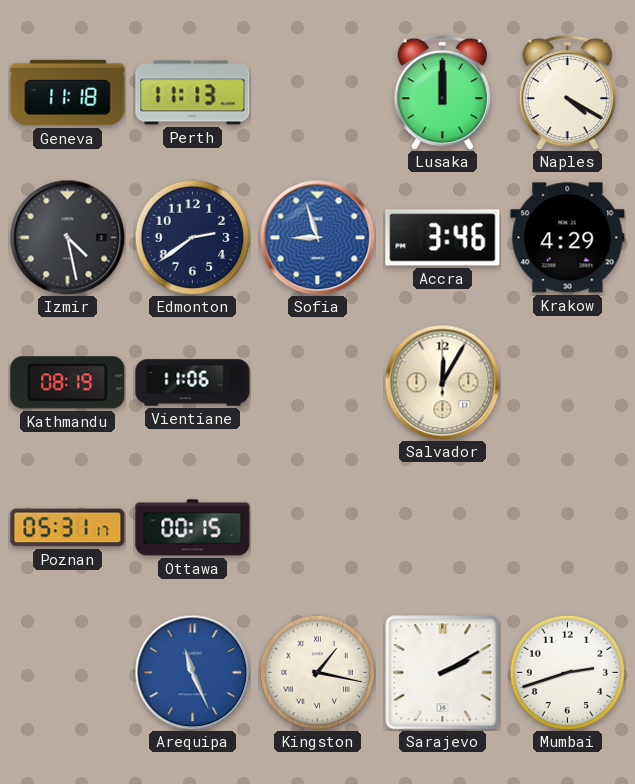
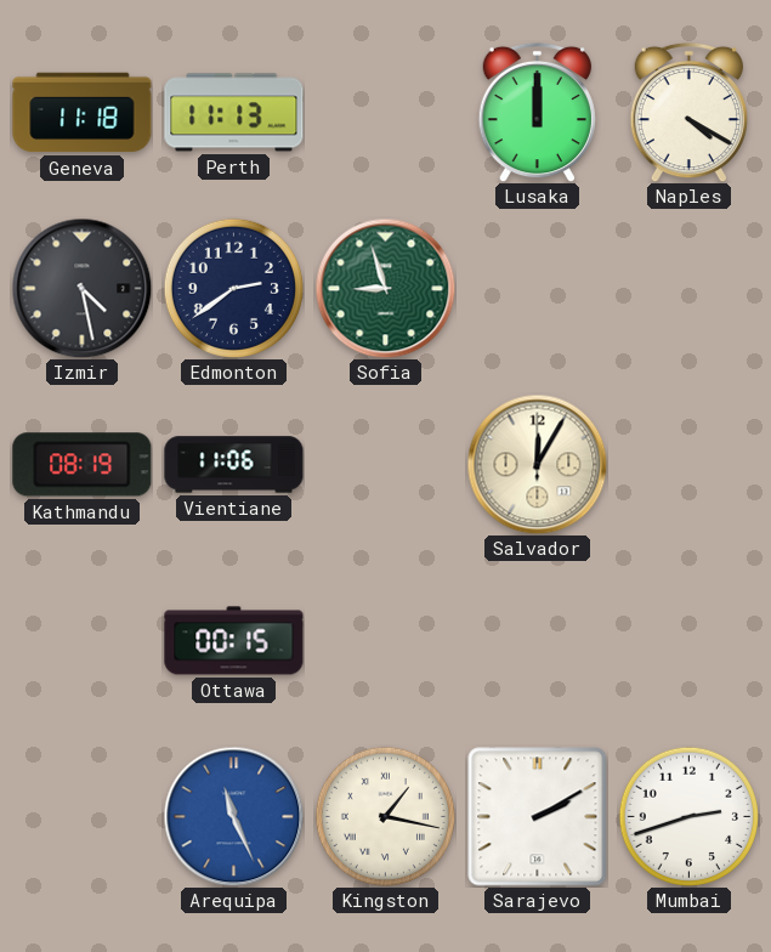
Sofia dial: blue -> green (385, 288)
Accra: 3:46 -> none (443, 238)
Krakow: 4:29 -> none (568, 238)
Poznan: 05:31 -> none (68, 528)
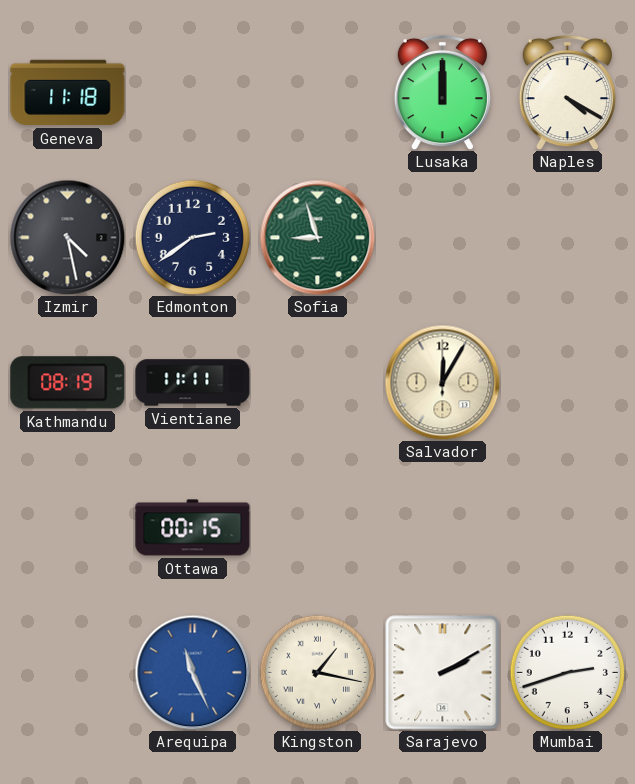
Perth: 11:13 -> none (234, 113)
Vientiane: 11:06 -> 11:11 (193, 383)
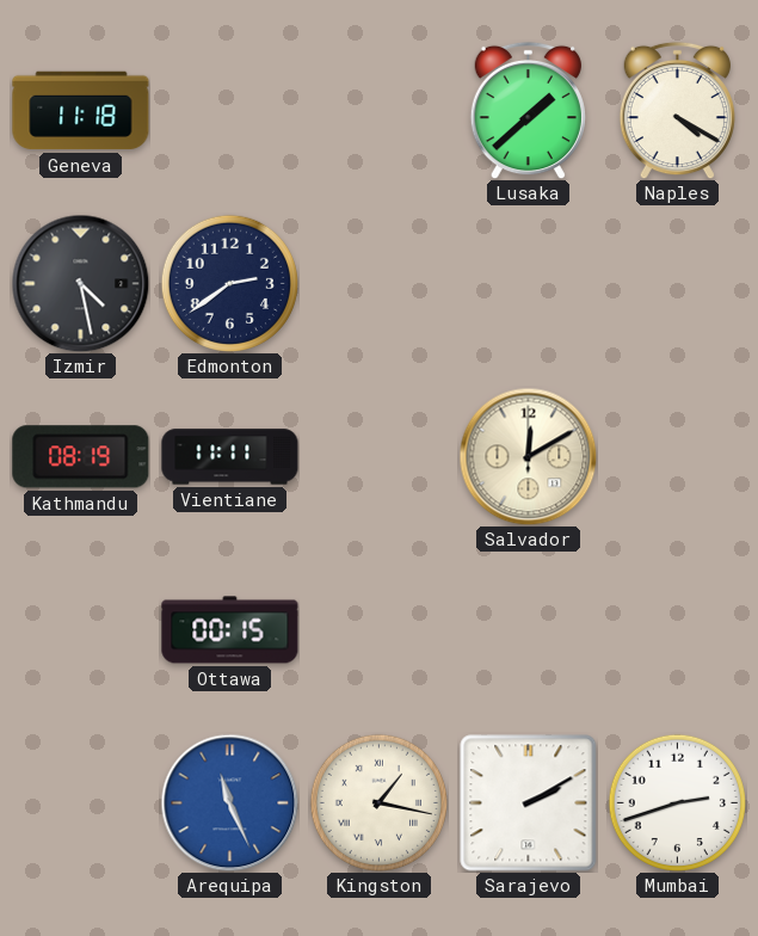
Lusaka: 12:00 -> 1:38 (528, 110)
Sofia: 8:57 -> none (317, 237)
Salvador: 12:05 -> 12:10 (528, 456)
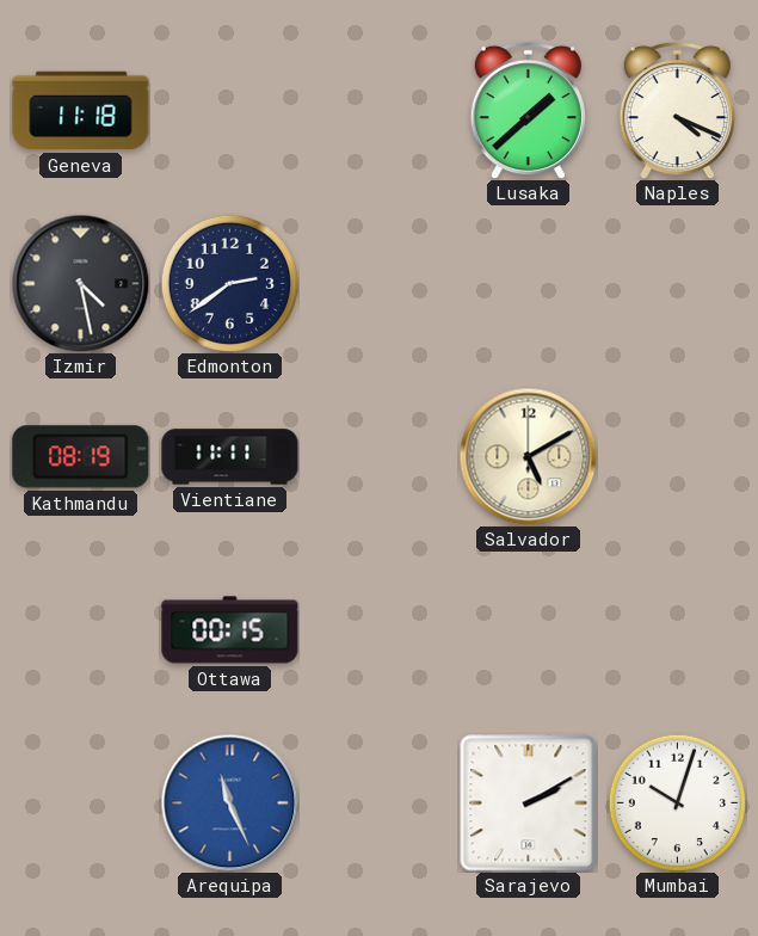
Naples: 4:20 -> 4:19 (677, 110)
Salvador: 12:10 -> 5:10 (528, 456)
Kingston: 1:17 -> none (378, 802)
Mumbai: 2:42 -> 10:03 (677, 802)
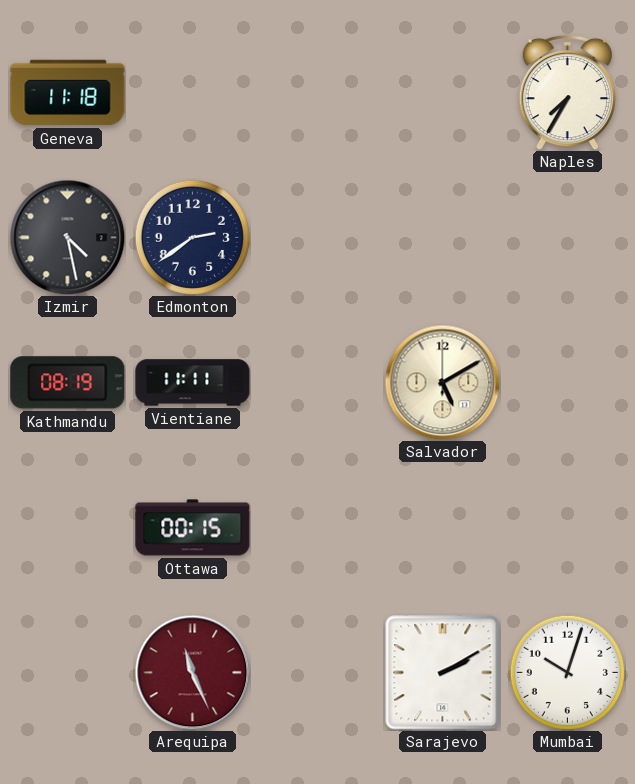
Lusaka: 1:38 -> none (528, 110)
Naples: 4:19 -> 7:35 (567, 92)
Arequipa dial: blue -> burgundy (192, 672)
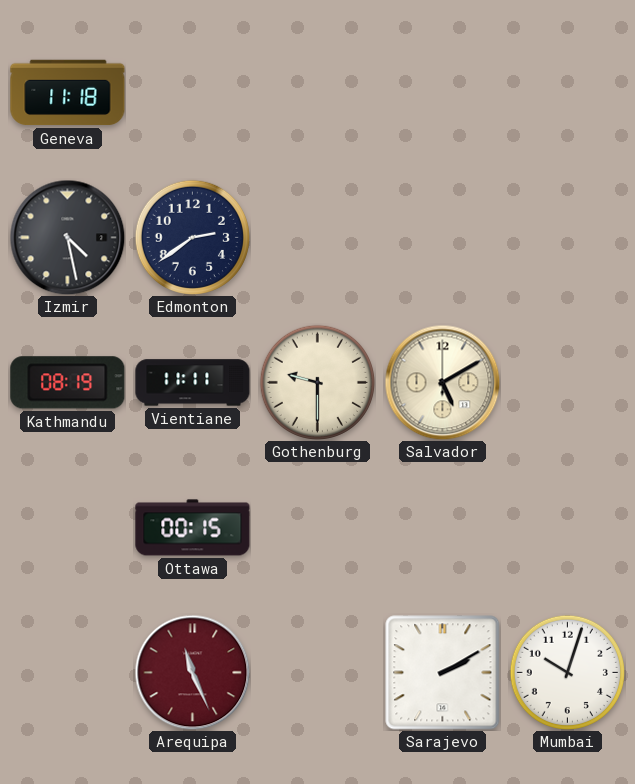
Naples: 7:35 -> none (567, 92)
Gothenburg: none -> 9:30 (317, 382)
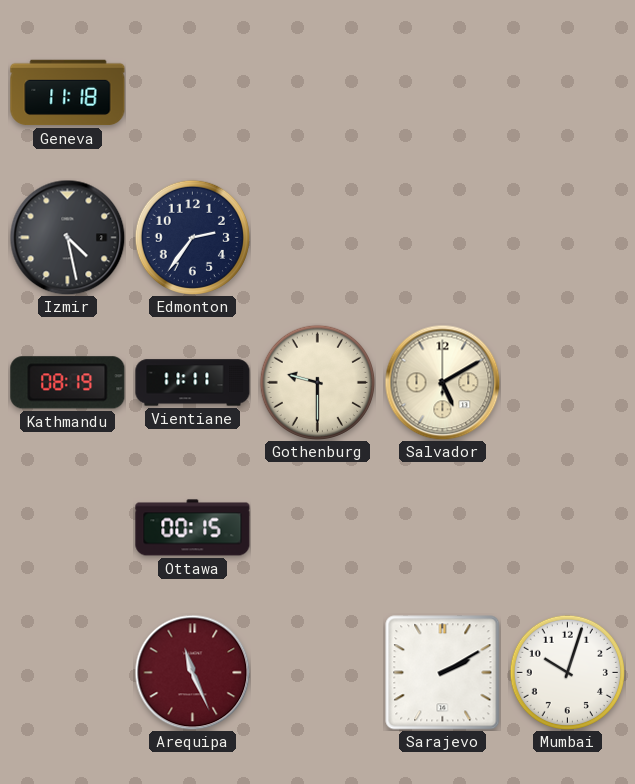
Edmonton: 2:39 -> 2:36 (192, 237)
